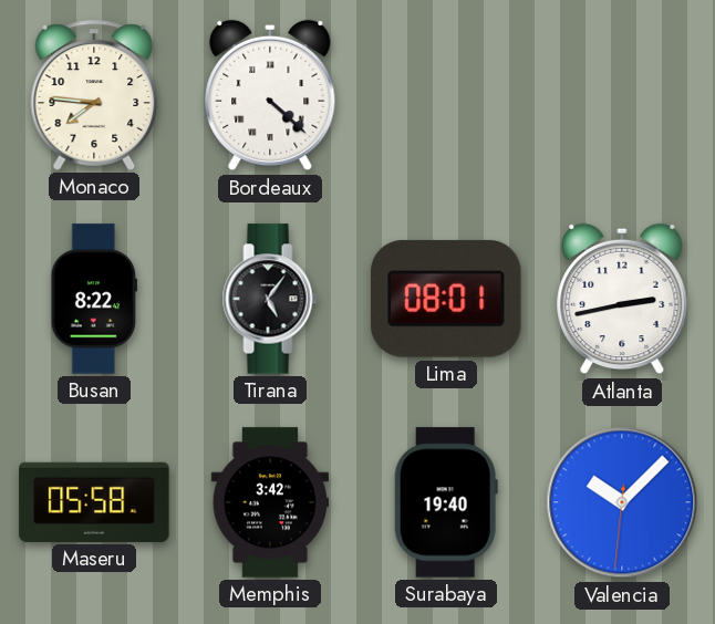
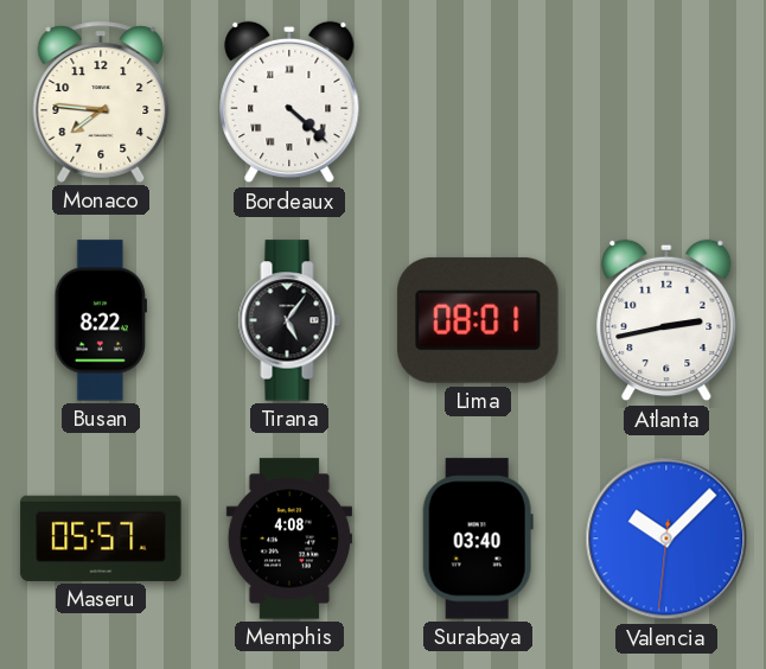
Maseru: 05:58 -> 05:57 (101, 539)
Memphis: 3:42 -> 4:08 (289, 539)
Surabaya: 19:40 -> 03:40 (478, 539)
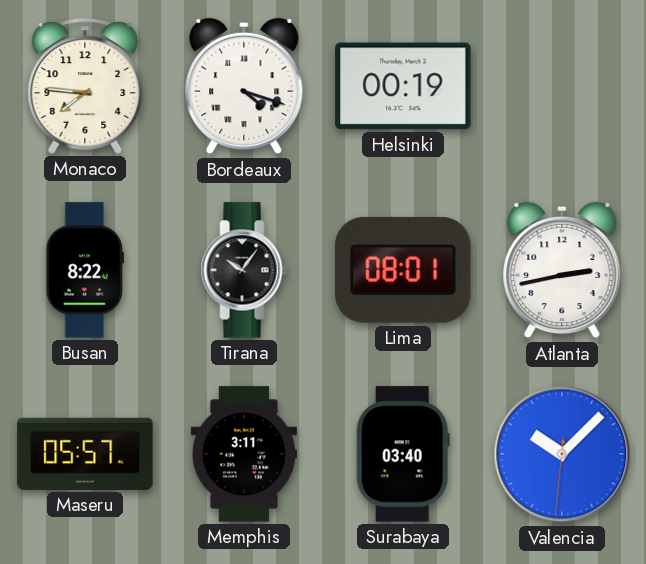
Bordeaux: 4:22 -> 4:18 (244, 86)
Helsinki: none -> 00:19 (403, 86)
Tirana: 5:06 -> 10:06 (244, 270)
Memphis: 4:08 -> 3:11 (244, 454)
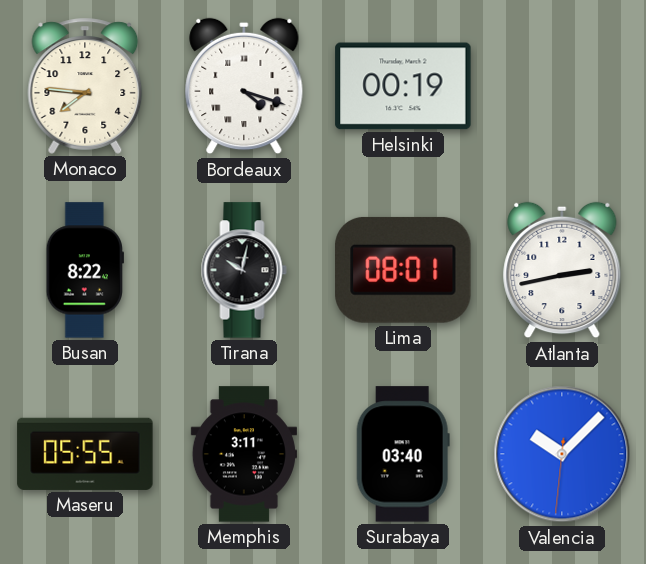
Tirana: 10:06 -> 10:02 (244, 270)
Maseru: 05:57 -> 05:55 (85, 454)
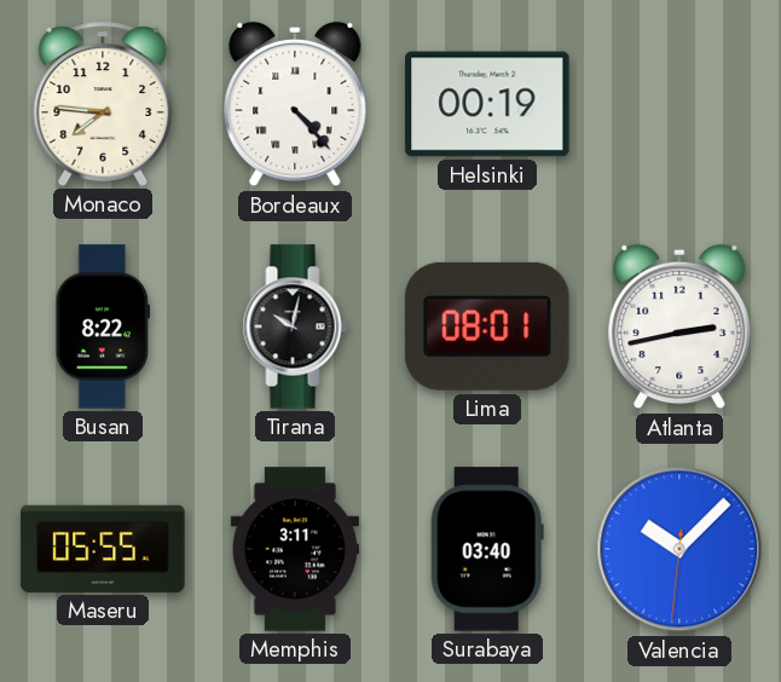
Bordeaux: 4:18 -> 4:23 (295, 104)
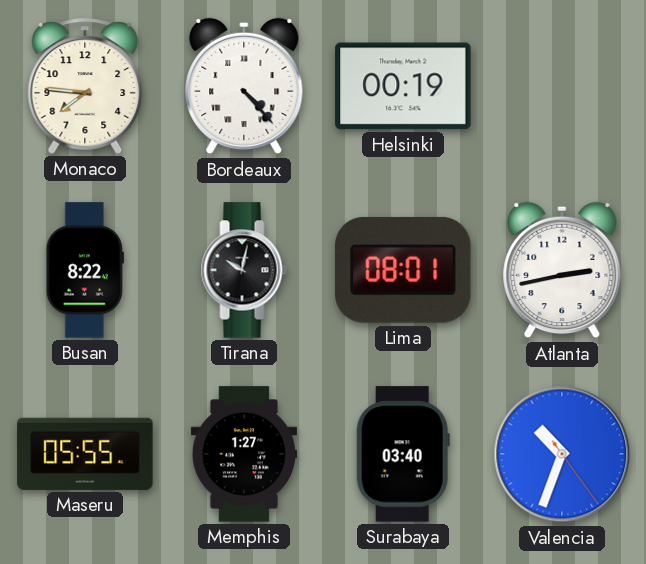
Memphis: 3:11 -> 1:27 (244, 454)
Valencia: 10:07 -> 10:33 (562, 454)
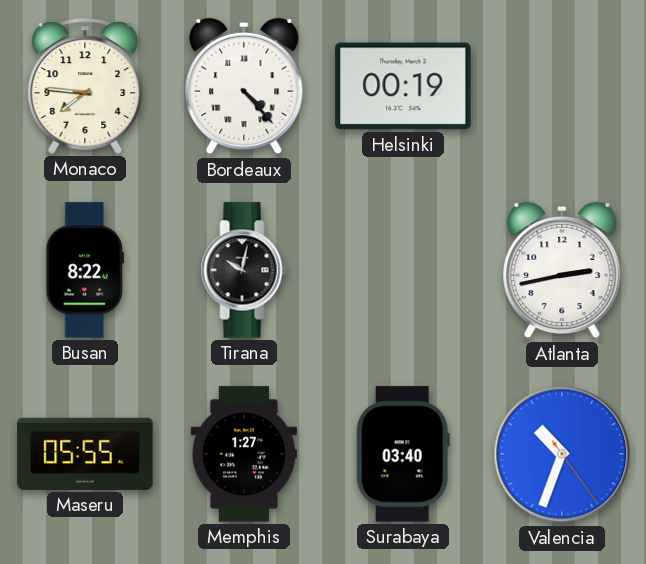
Lima: 08:01 -> none (403, 270)
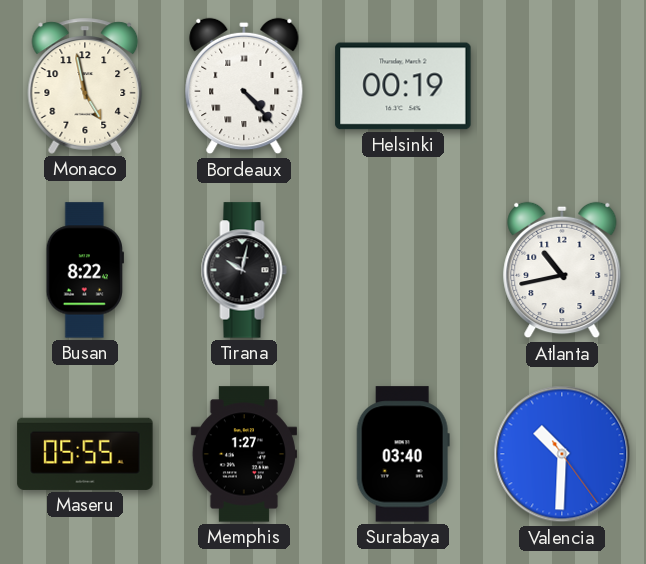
Monaco: 7:46 -> 4:58 (85, 86)
Atlanta: 2:43 -> 10:43 (562, 270)
Valencia: 10:33 -> 10:30 (562, 454)
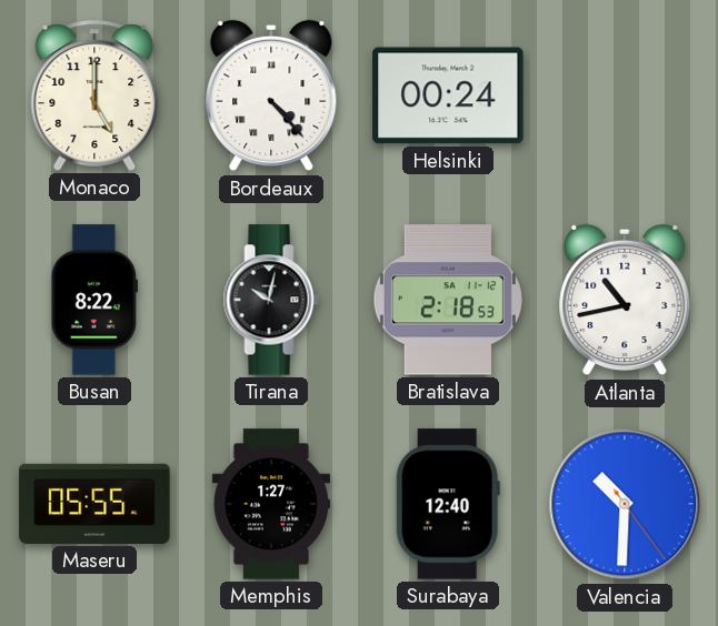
Monaco: 4:58 -> 5:00 (94, 95)
Helsinki: 00:19 -> 00:24 (448, 95)
Bratislava: none -> 2:18 (448, 300)
Surabaya: 03:40 -> 12:40 (448, 504)
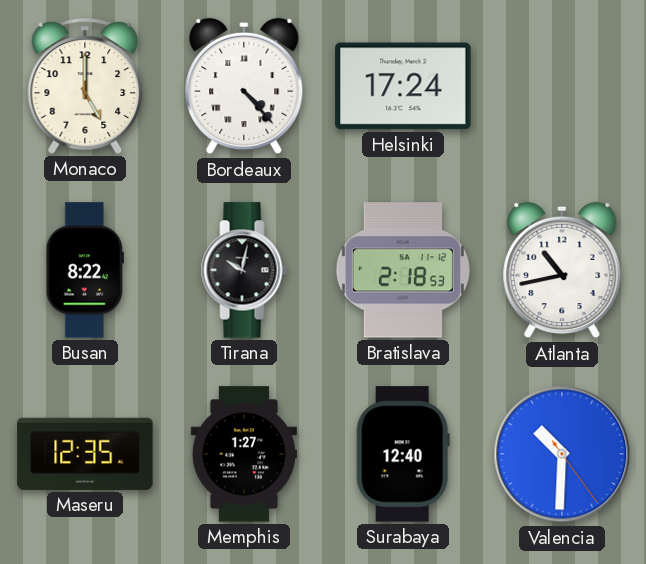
Helsinki: 00:24 -> 17:24 (403, 86)
Maseru: 05:55 -> 12:35 (85, 454)
